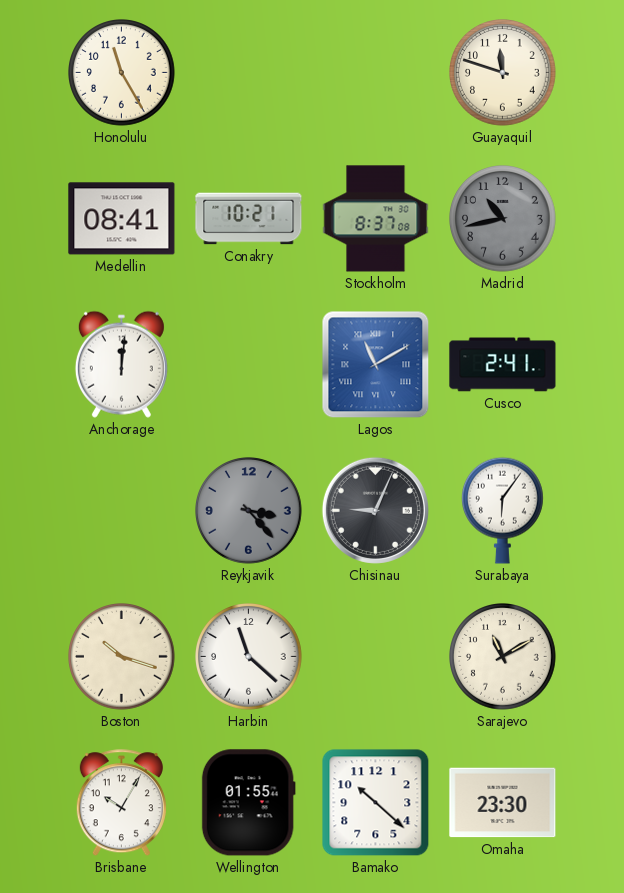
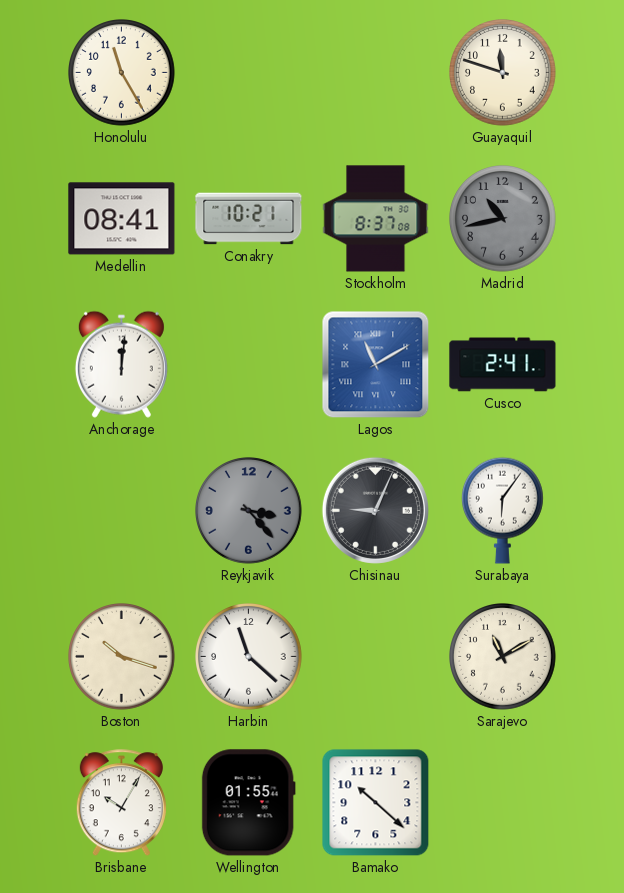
Omaha: 23:30 -> none (503, 803)
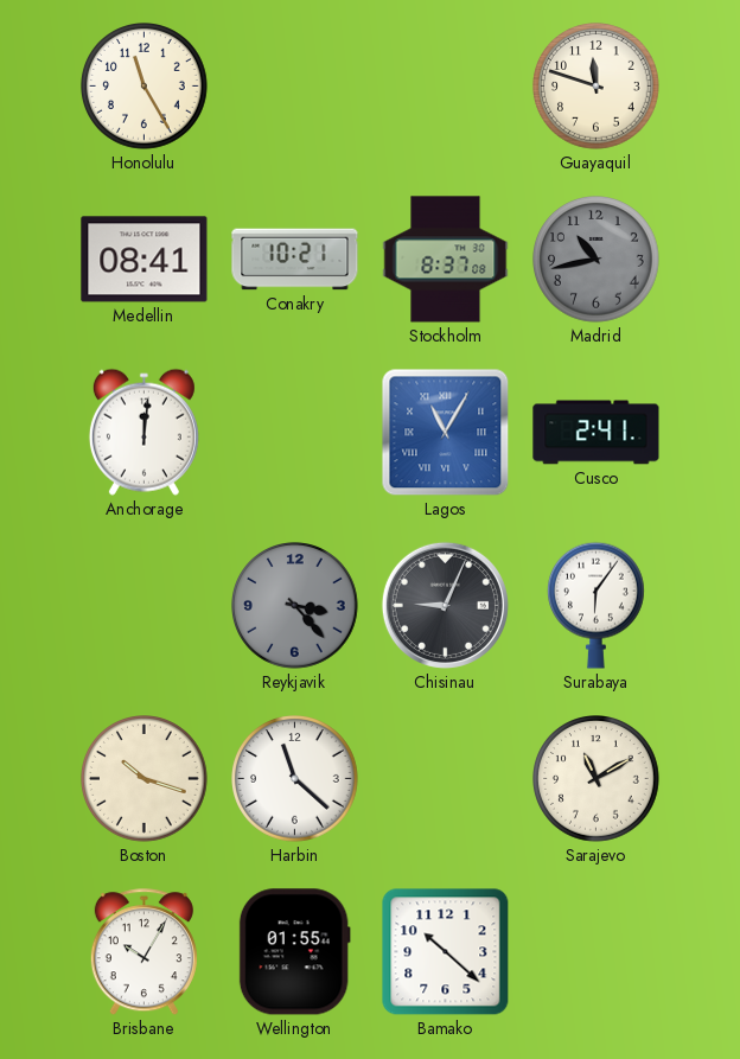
Lagos: 11:10 -> 11:05 (446, 433)
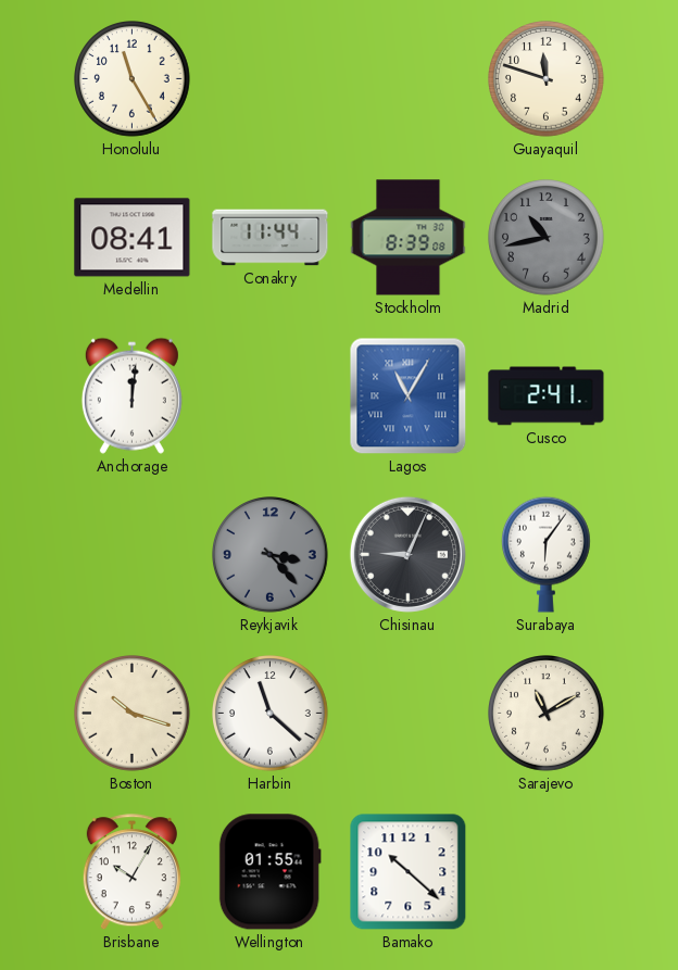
Conakry: 10:21 -> 11:44 (271, 238)
Stockholm: 8:37 -> 8:39 (409, 238)
